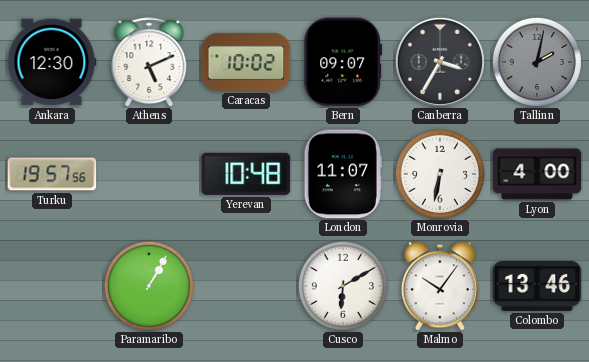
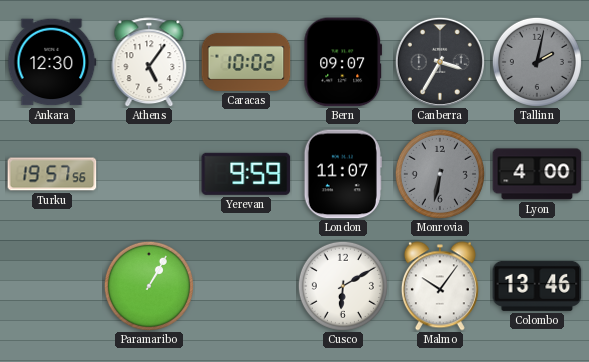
Athens: 5:11 -> 5:06 (149, 62)
Yerevan: 10:48 -> 9:59 (246, 174)
Monrovia dial: white -> grey (440, 174)
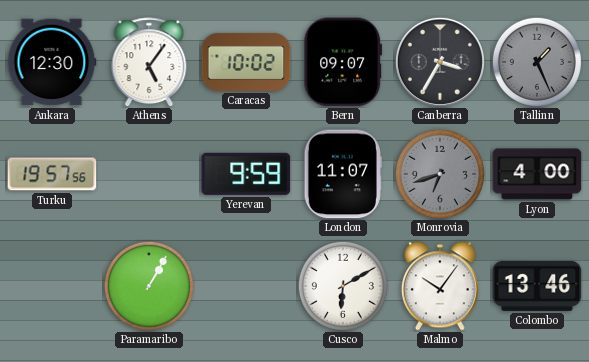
Tallinn: 2:02 -> 1:26 (537, 62)
Monrovia: 6:32 -> 6:42 (440, 174)
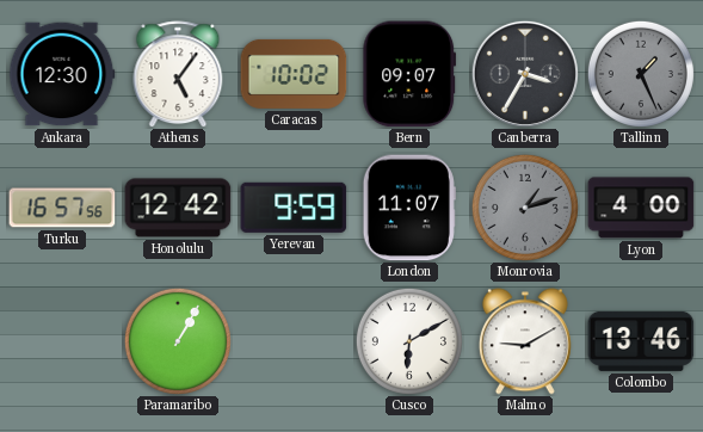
Turku: 19:57 -> 16:57 (62, 208)
Honolulu: none -> 12:42 (178, 208)
Monrovia: 6:42 -> 1:12 (525, 208)
Malmo: 10:06 -> 9:10 (525, 341)
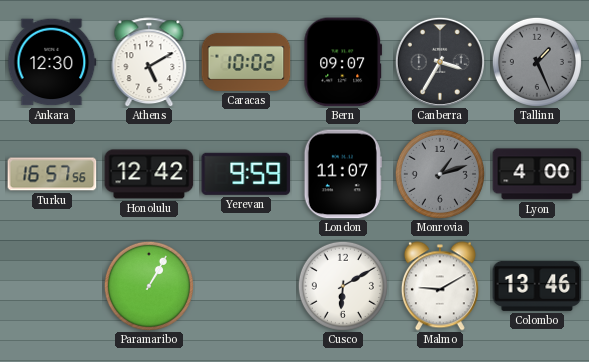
Athens: 5:06 -> 5:10 (149, 62)
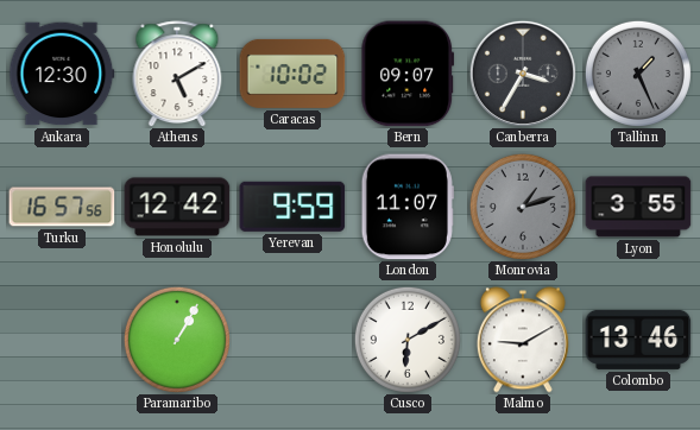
Lyon: 4:00 -> 3:55 (638, 207)
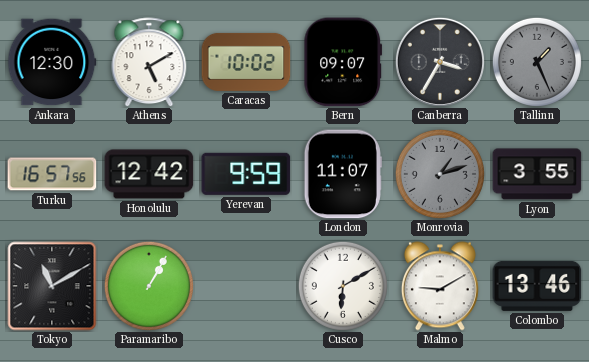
Tokyo: none -> 11:10 (52, 286)
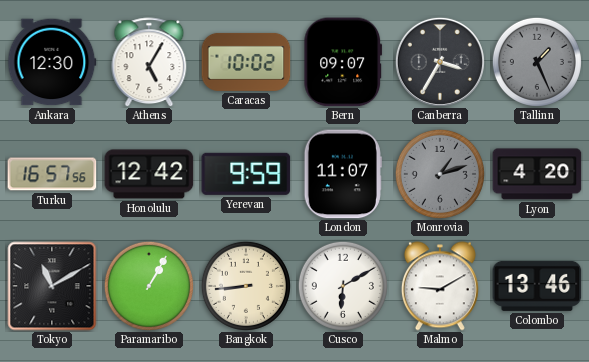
Athens: 5:10 -> 5:05 (149, 62)
Lyon: 3:55 -> 4:20 (537, 174)
Bangkok: none -> 8:44 (246, 286)
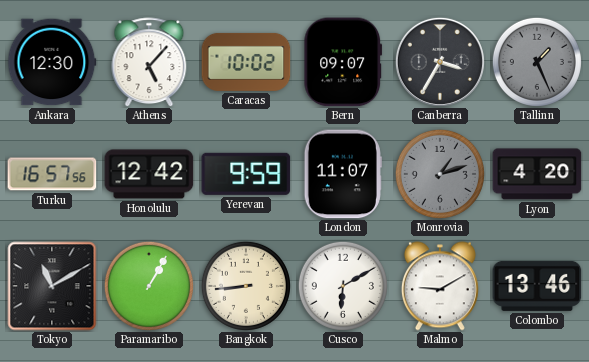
Athens: 5:05 -> 5:07 (149, 62)
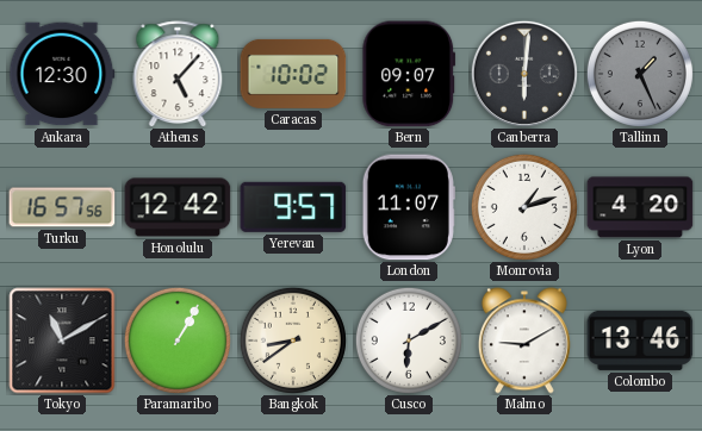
Canberra: 3:35 -> 6:01 (524, 74)
Yerevan: 9:59 -> 9:57 (293, 207)
Monrovia dial: grey -> white (524, 207)
Bangkok: 8:44 -> 8:39 (293, 341)
